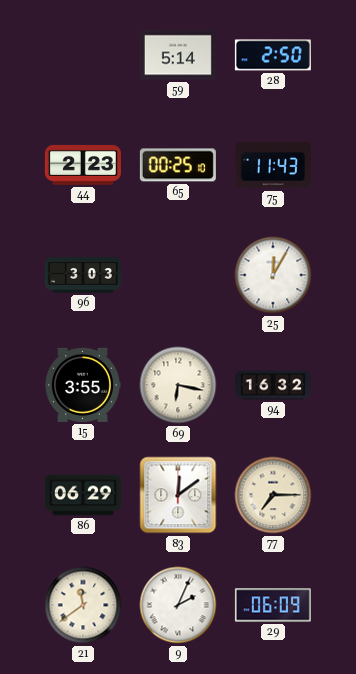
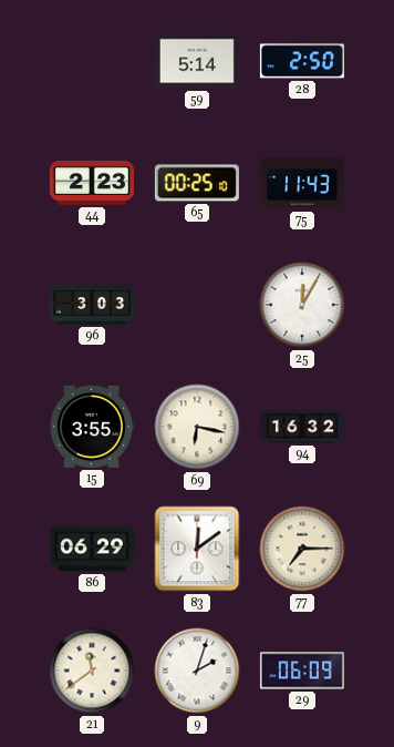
9: 2:04 -> 2:03 (197, 671)
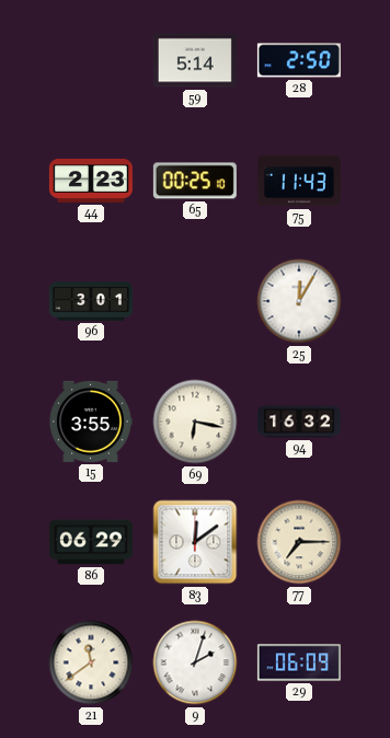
96: 3:03 -> 3:01 (91, 301)
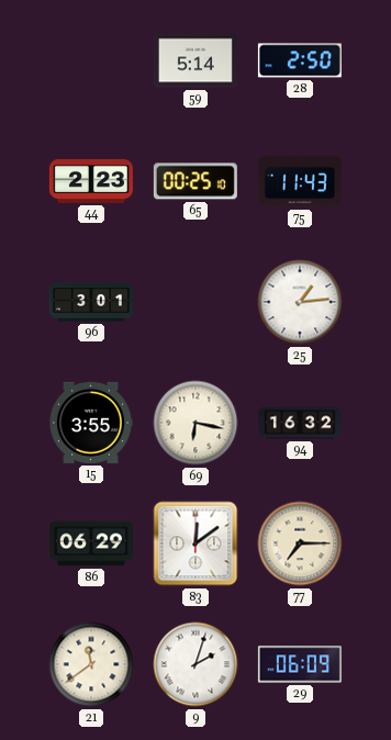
25: 12:05 -> 1:14 (300, 302)
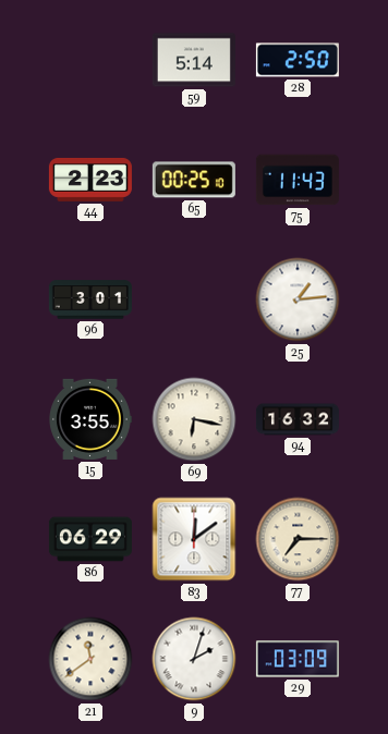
29: 06:09 -> 03:09 (298, 659)
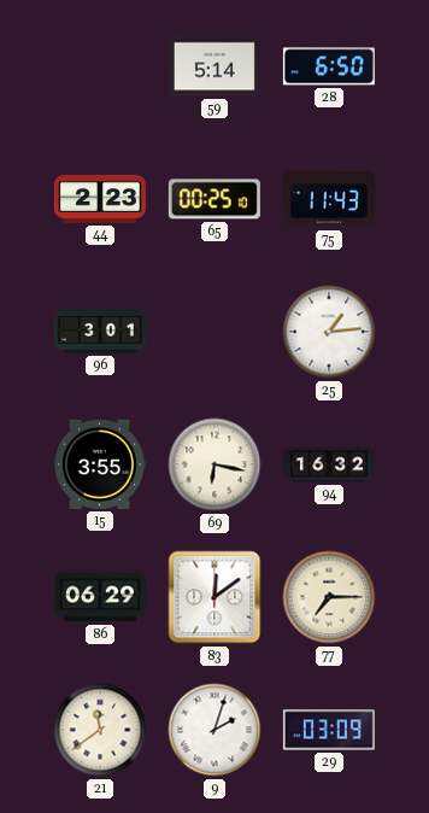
28: 2:50 -> 6:50 (329, 66)
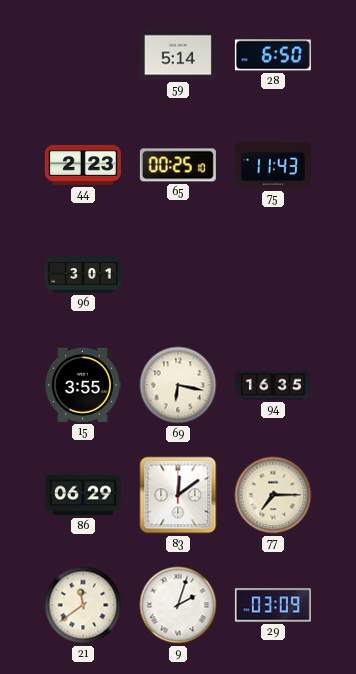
25: 1:14 -> none (329, 332)
94: 16:32 -> 16:35 (273, 385)
